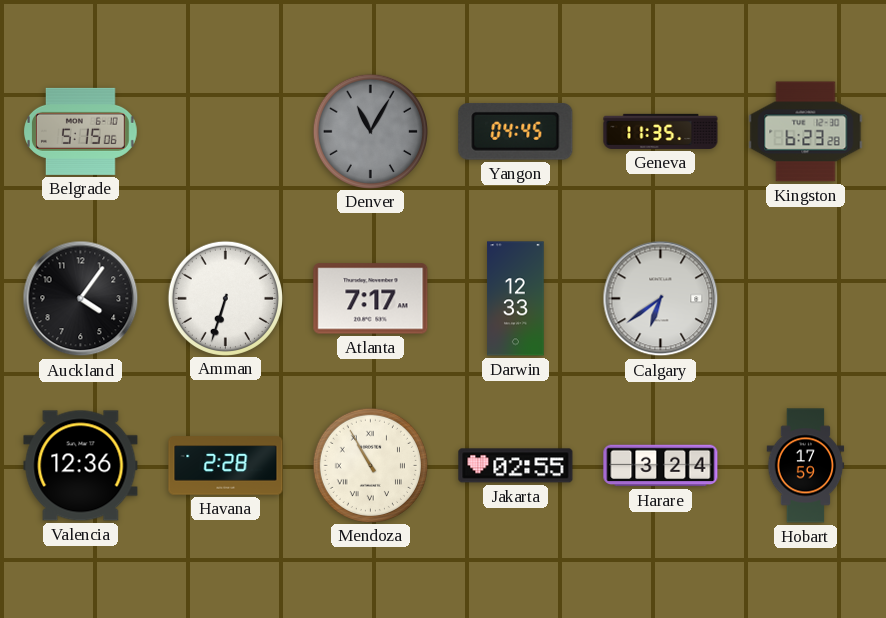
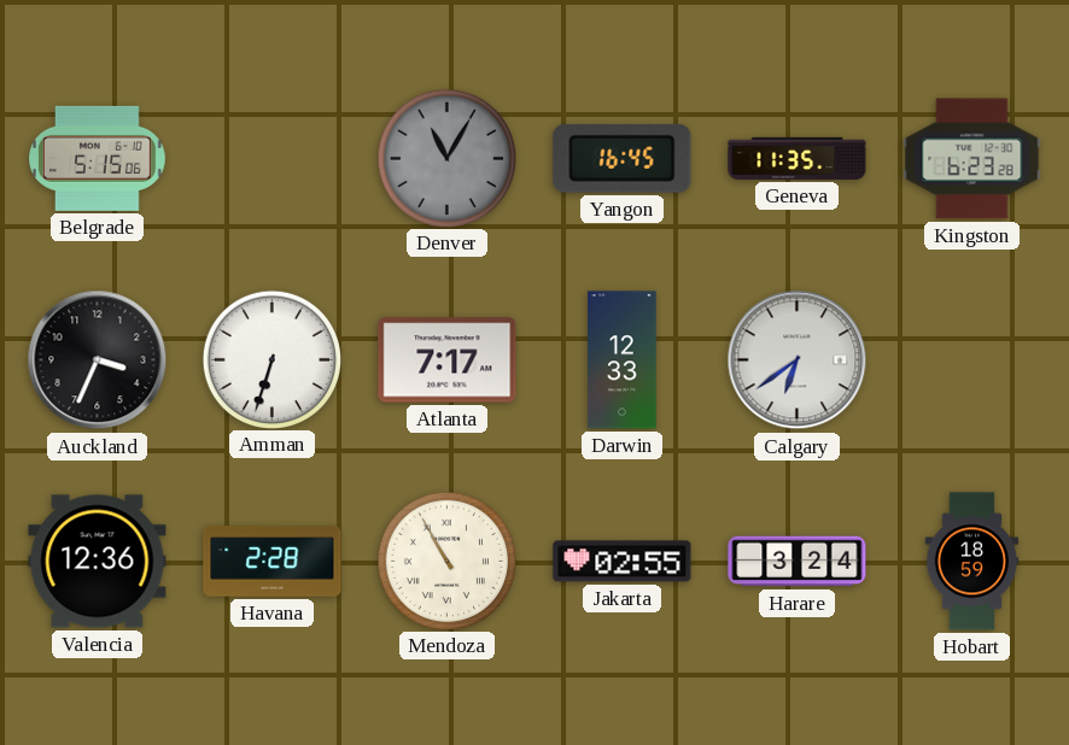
Yangon: 04:45 -> 16:45 (623, 158)
Auckland: 4:06 -> 3:34 (98, 360)
Hobart: 17:59 -> 18:59 (972, 562)
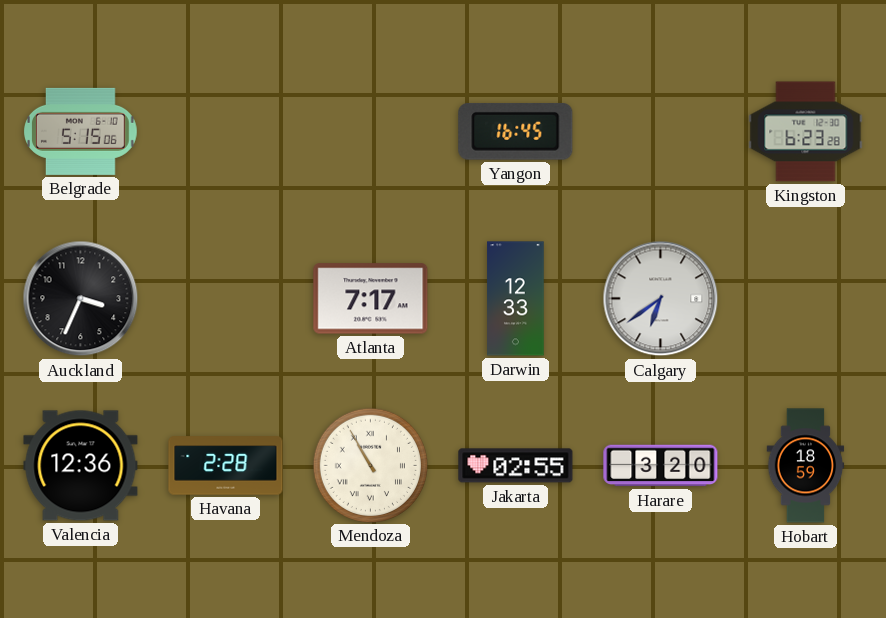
Denver: 11:05 -> none (446, 158)
Geneva: 11:35 -> none (798, 158)
Amman: 6:33 -> none (271, 359)
Harare: 3:24 -> 3:20 (661, 466)
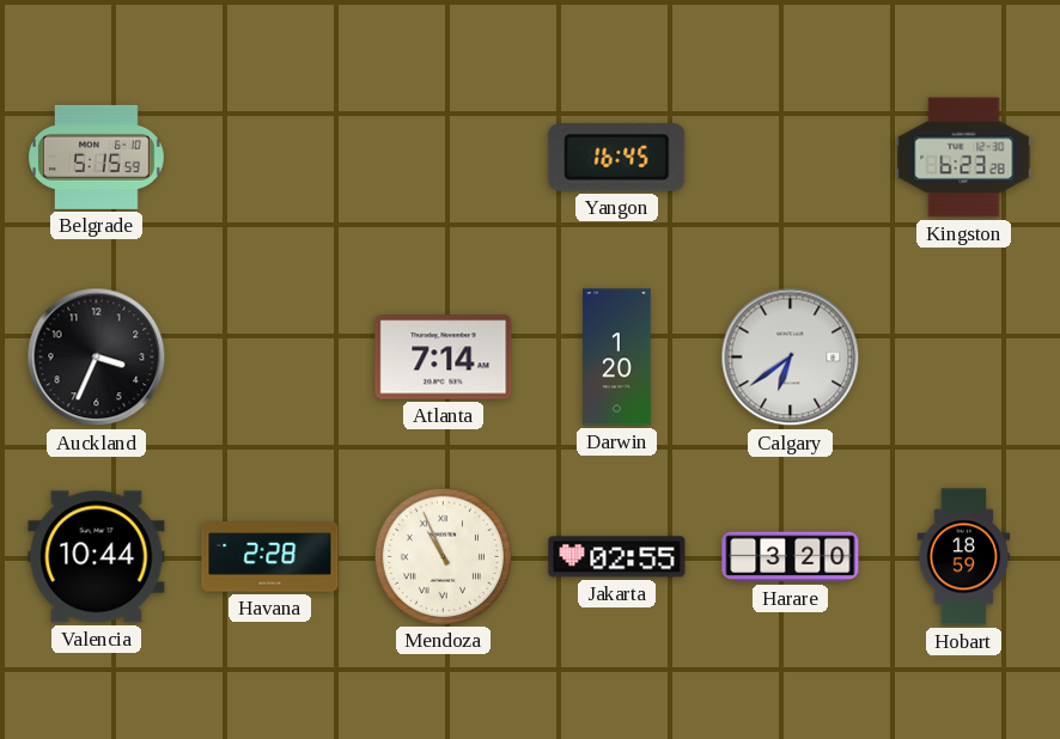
Belgrade: 5:15:06 -> 5:15:59 (97, 157)
Atlanta: 7:17 -> 7:14 (444, 358)
Darwin: 12:33 -> 1:20 (617, 358)
Valencia: 12:36 -> 10:44 (97, 557)
Mendoza: 10:55 -> 10:56 (443, 556)
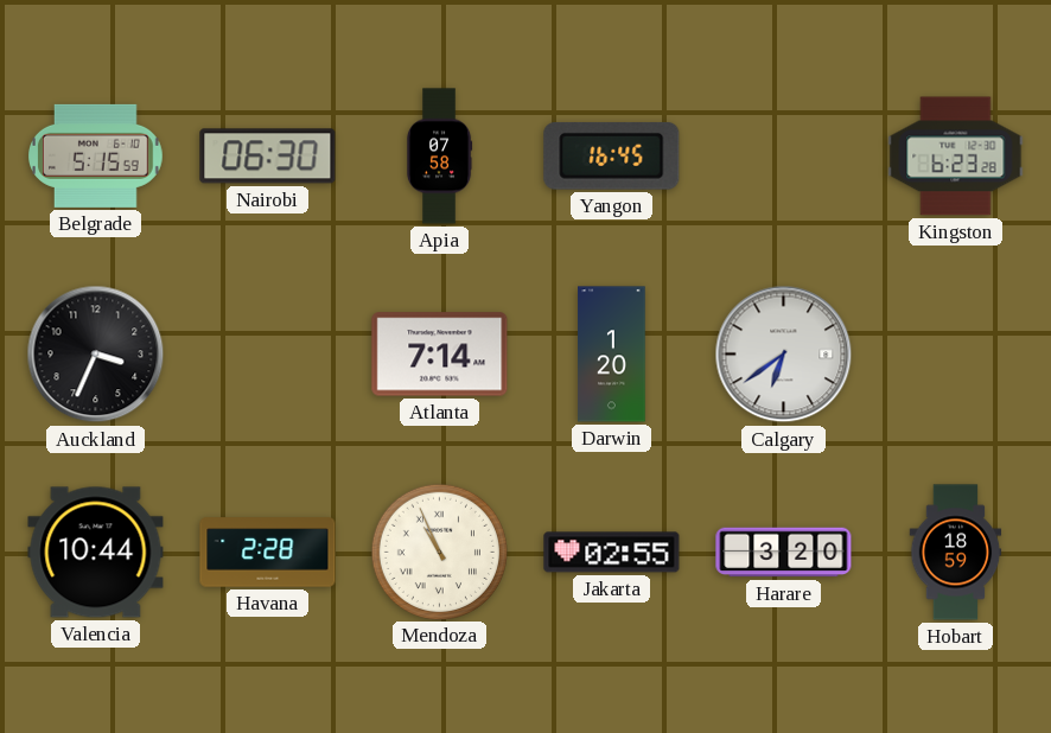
Nairobi: none -> 06:30 (268, 157)
Apia: none -> 07:58 (439, 157)
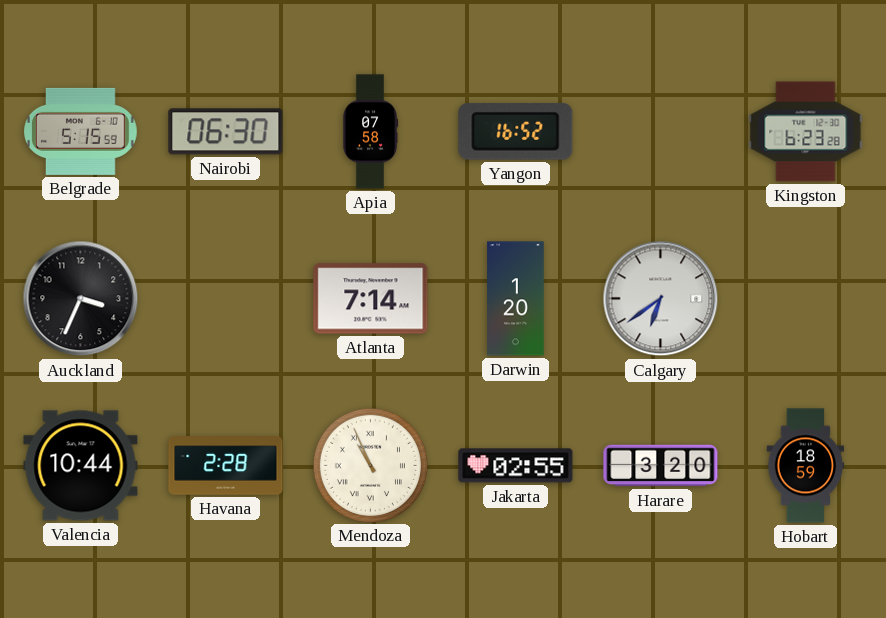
Yangon: 16:45 -> 16:52 (516, 131)
